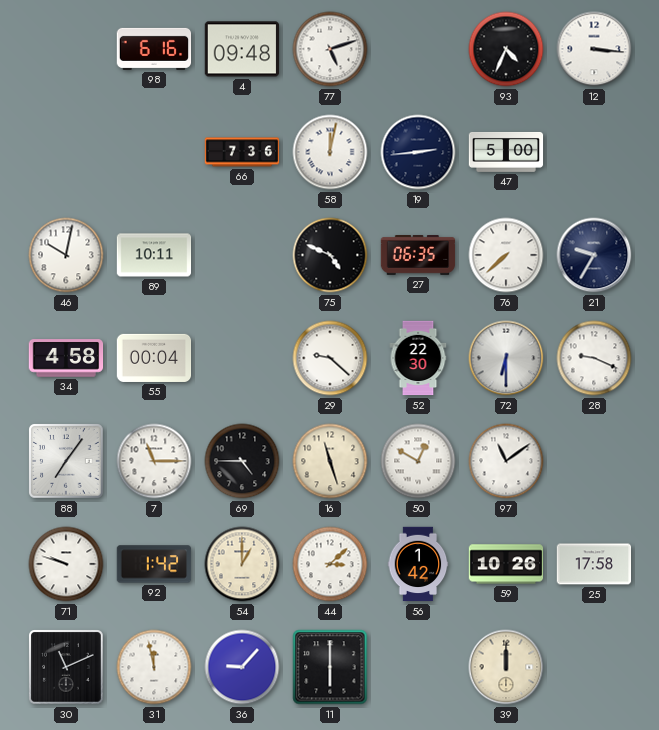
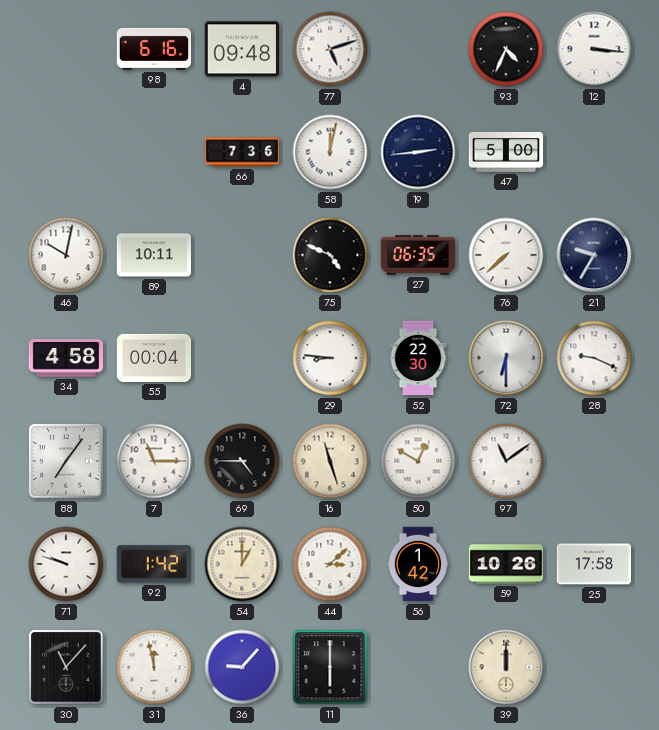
29: 9:22 -> 8:46 (330, 358)
30: 11:11 -> 11:07 (66, 667)
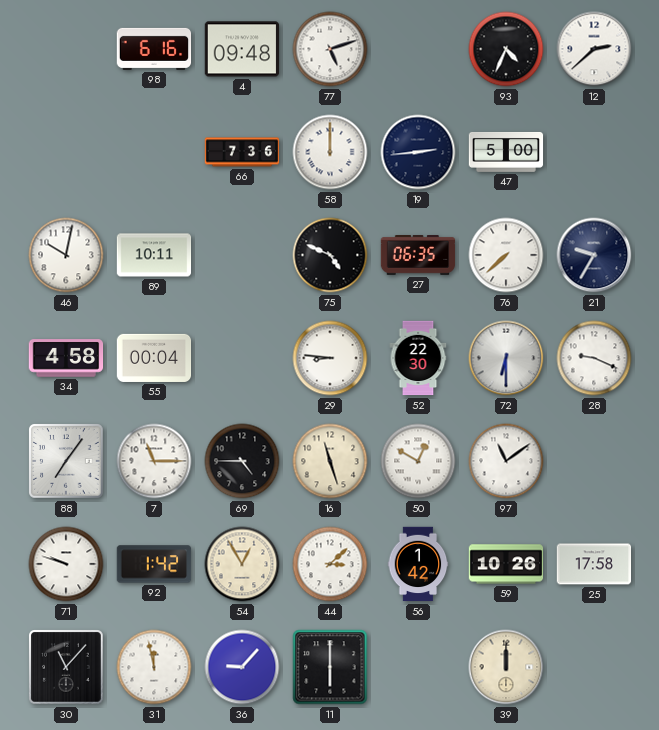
12: 3:16 -> 2:38 (594, 49)
58: 12:02 -> 12:00 (330, 152)
54: 1:00 -> 12:55 (242, 564)
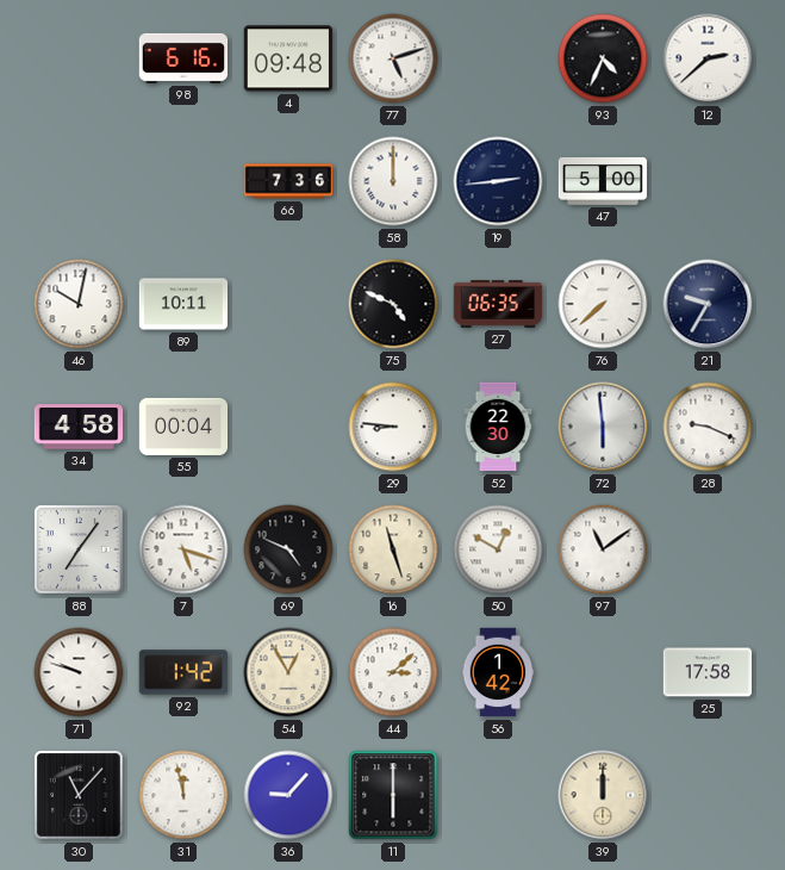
72: 6:30 -> 5:59 (603, 427)
7: 11:15 -> 5:18 (183, 549)
69: 4:45 -> 4:49 (288, 549)
59: 10:26 -> none (506, 564)
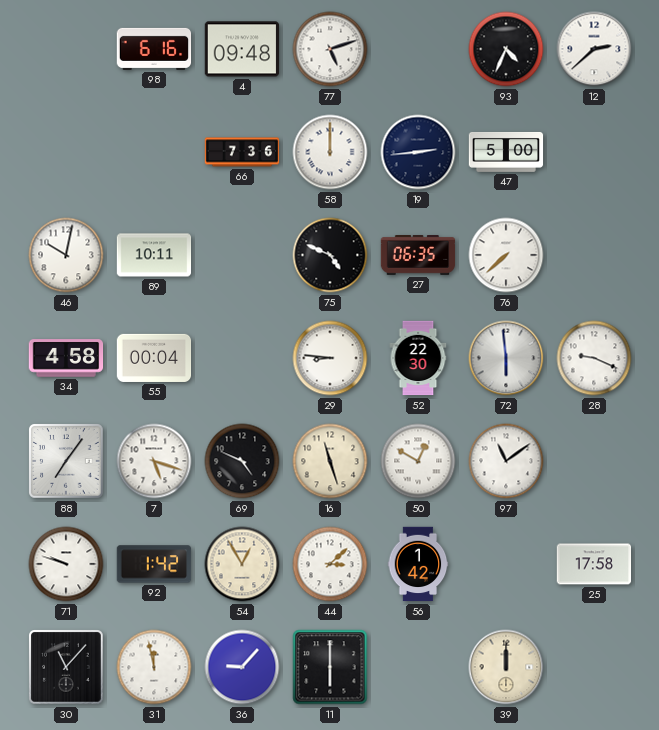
21: 9:35 -> none (708, 304)
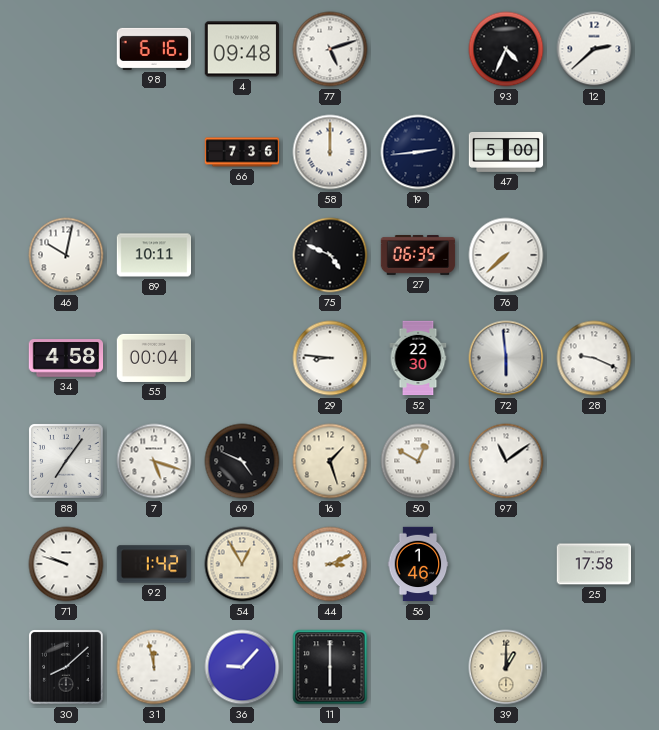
16: 11:27 -> 1:27 (330, 461)
44: 3:08 -> 3:11 (330, 564)
56: 1:42 -> 1:46 (418, 564)
30: 11:07 -> 8:08 (66, 667)
39: 12:00 -> 1:00 (506, 667)
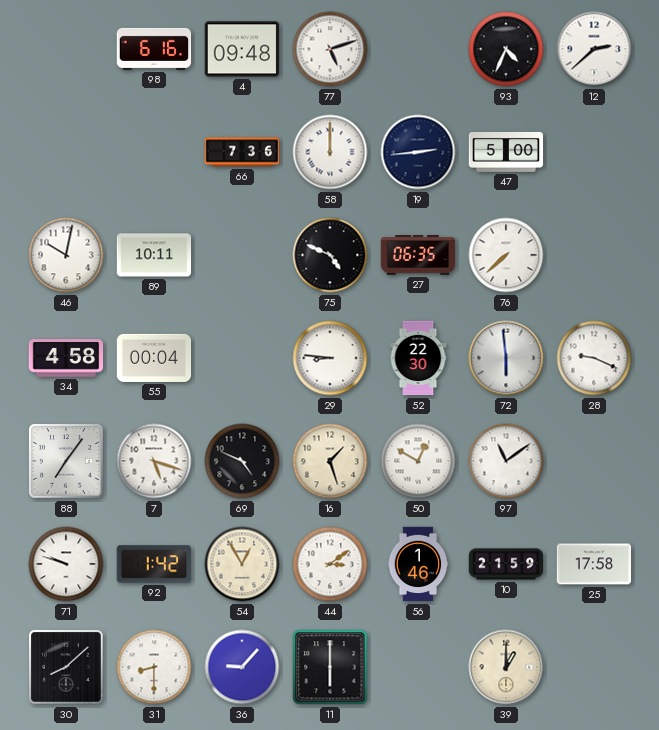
44: 3:11 -> 3:09 (330, 564)
10: none -> 21:59 (506, 564)
31: 11:58 -> 8:30 (154, 667)
